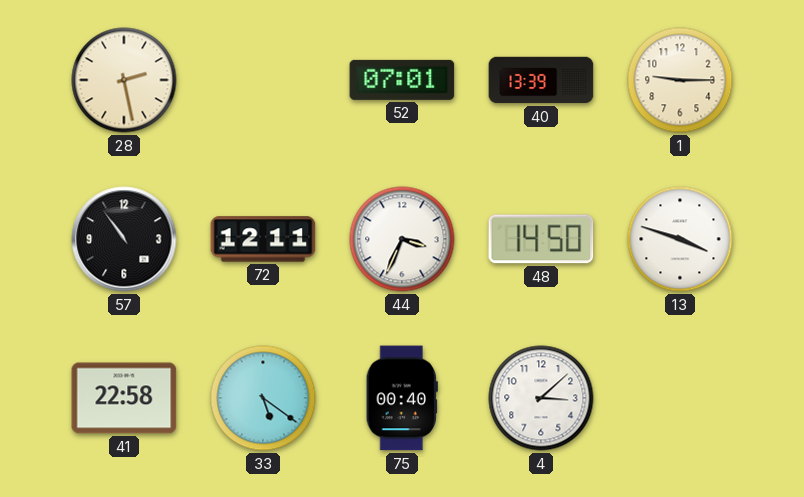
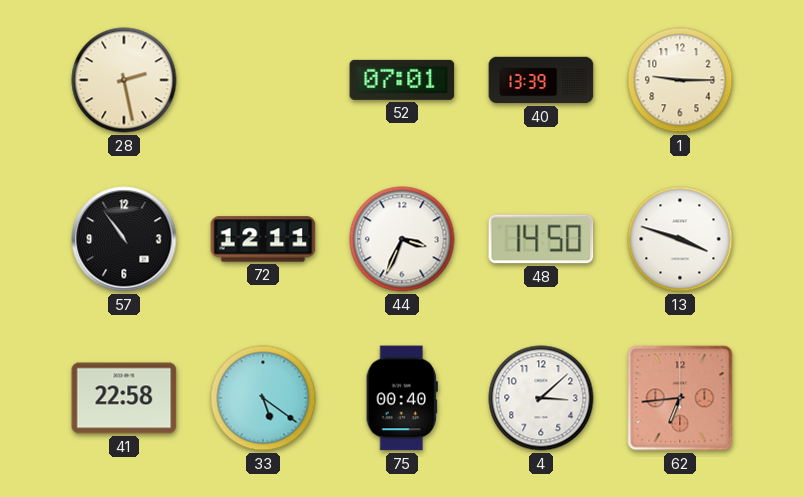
62: none -> 6:44 (680, 398)
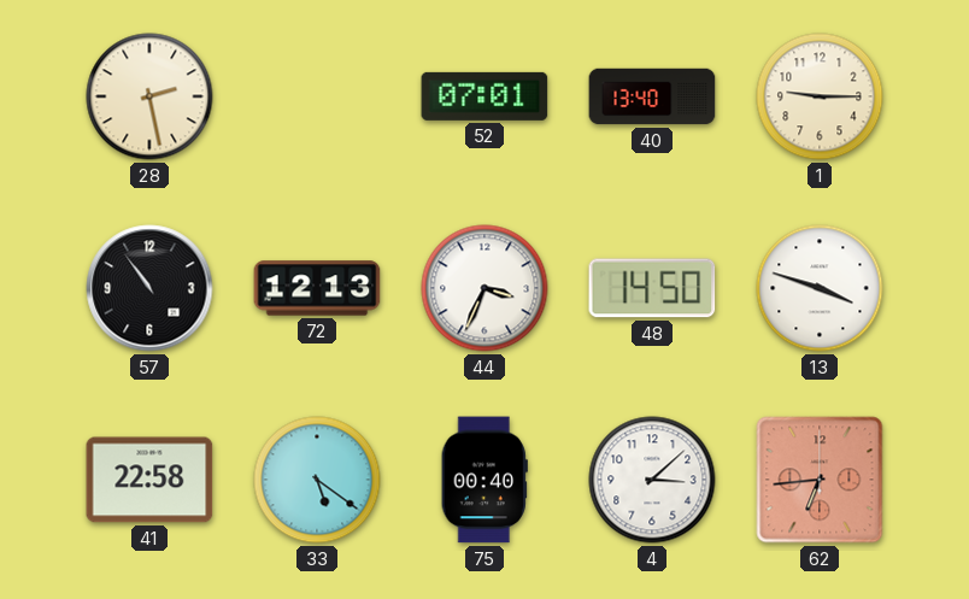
40: 13:39 -> 13:40 (652, 96)
72: 12:11 -> 12:13 (317, 288)
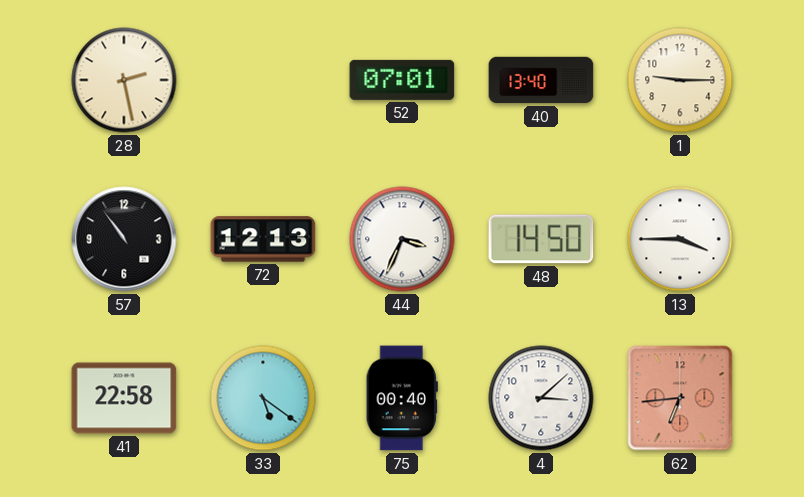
13: 3:48 -> 3:45 (680, 239)
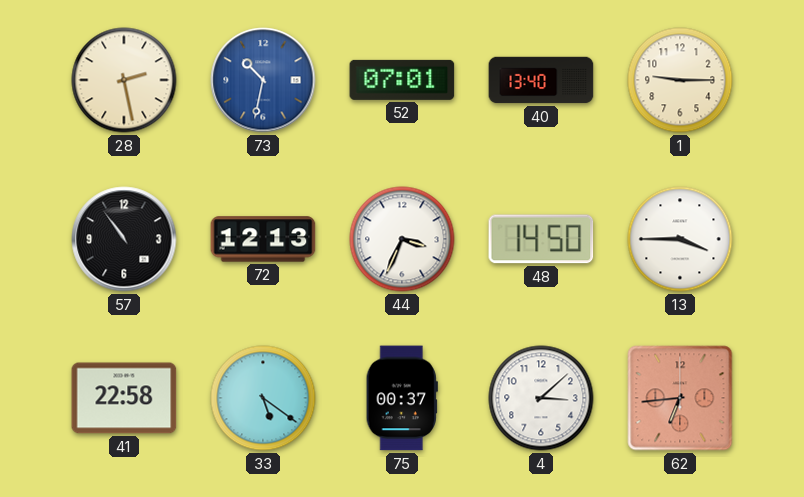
73: none -> 10:32 (263, 80)
75: 00:40 -> 00:37 (402, 398)
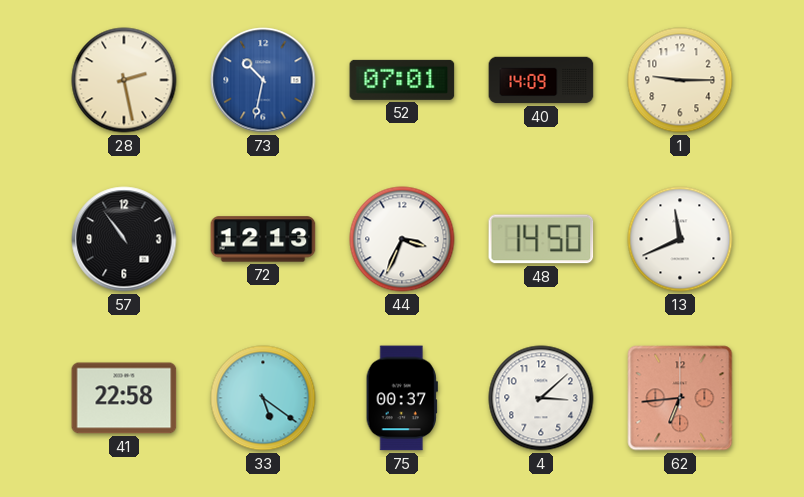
40: 13:40 -> 14:09 (541, 80)
13: 3:45 -> 11:41 (680, 239)
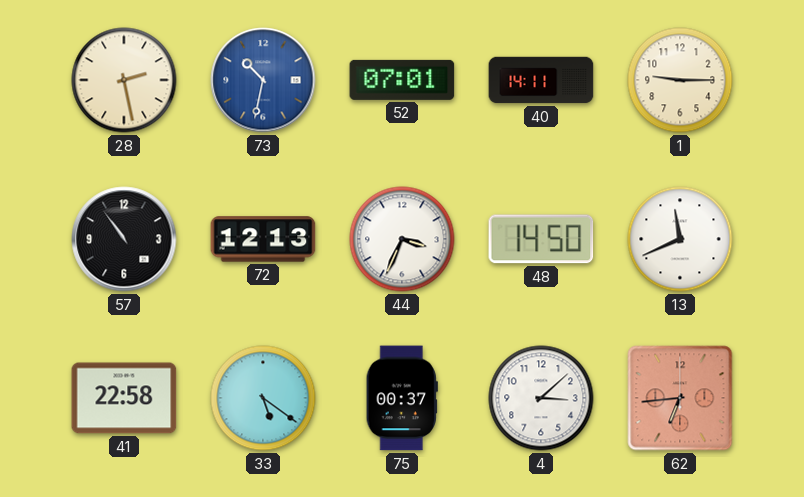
40: 14:09 -> 14:11 (541, 80)
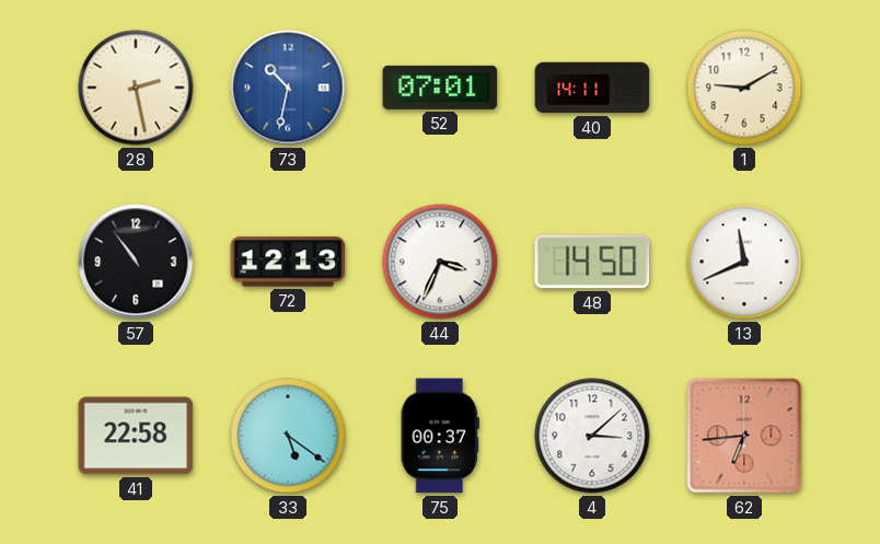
1: 9:15 -> 9:10 (744, 88)
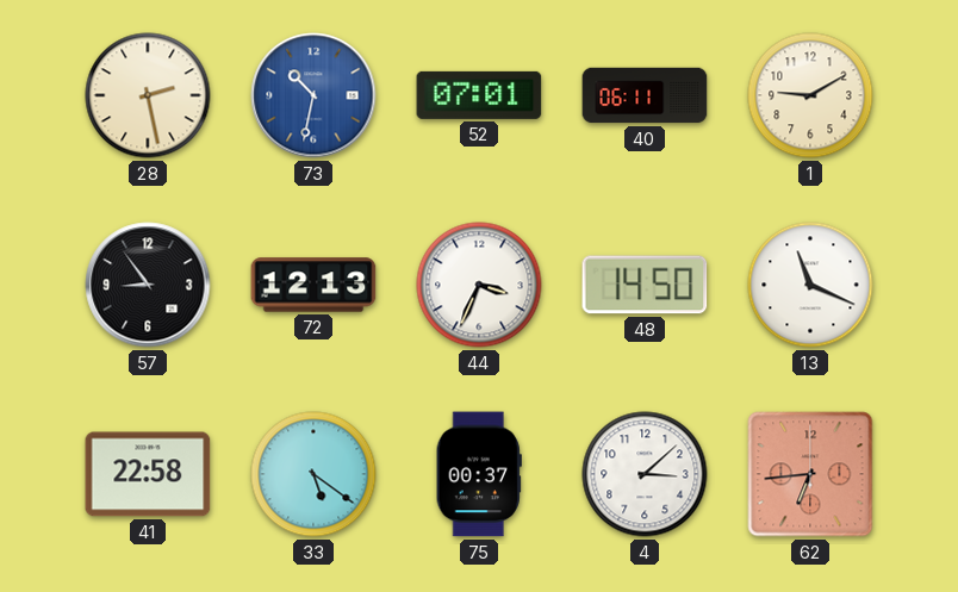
40: 14:11 -> 06:11 (645, 95)
57: 10:54 -> 8:54 (148, 285)
13: 11:41 -> 11:19 (810, 285)
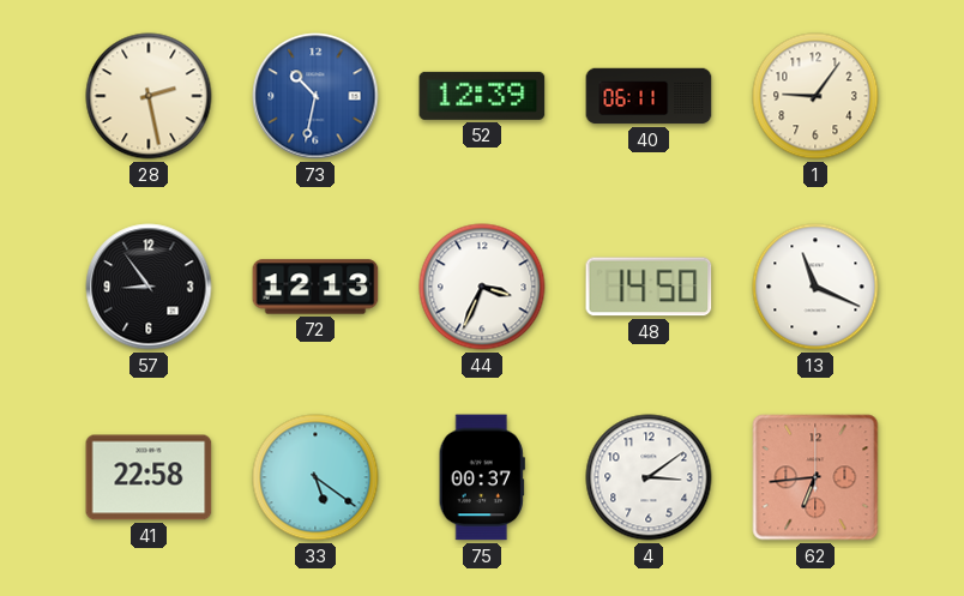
52: 07:01 -> 12:39 (482, 96)
1: 9:10 -> 9:06 (815, 96)
4: 3:08 -> 3:09 (649, 477)
